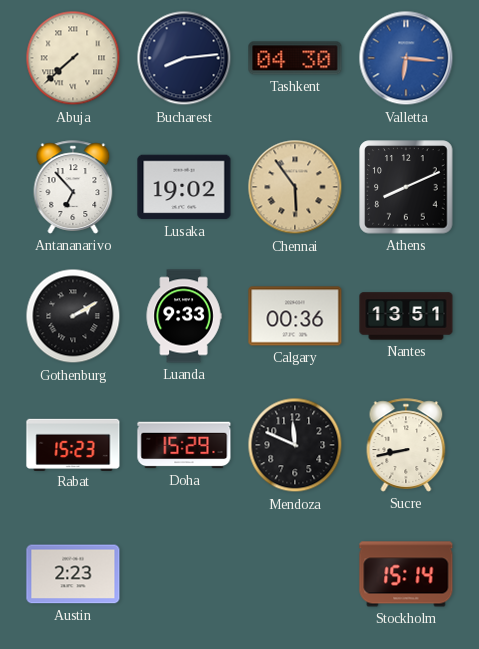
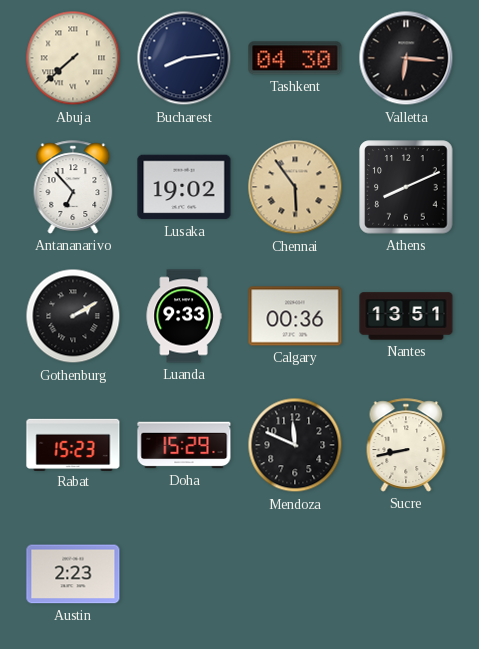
Valletta dial: blue -> black (406, 58)
Stockholm: 15:14 -> none (406, 574)
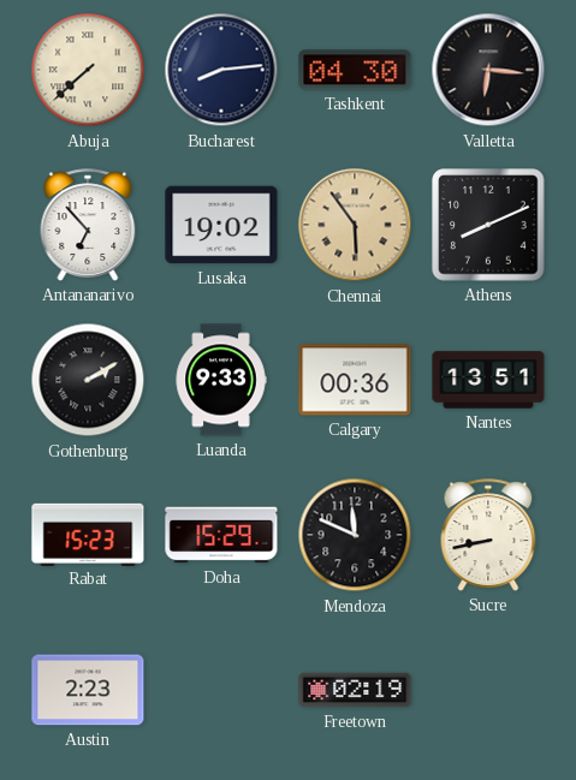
Freetown: none -> 02:19 (355, 690)
